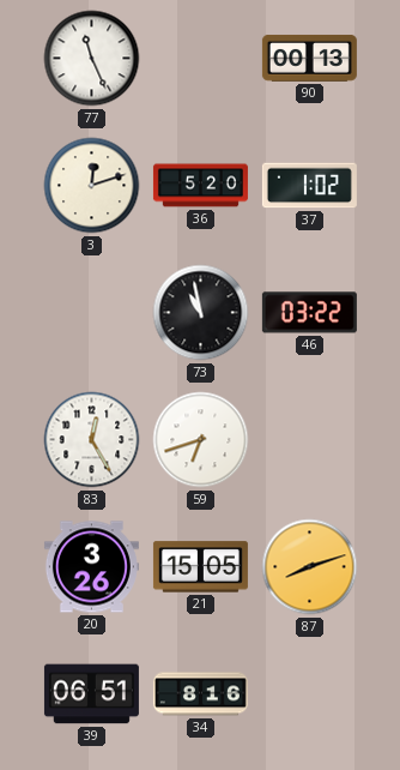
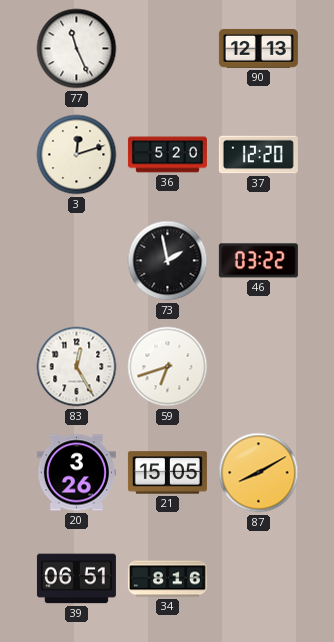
90: 00:13 -> 12:13 (258, 48)
37: 1:02 -> 12:20 (258, 155)
73: 10:58 -> 1:58 (168, 261)
87: 8:12 -> 8:10 (259, 473)
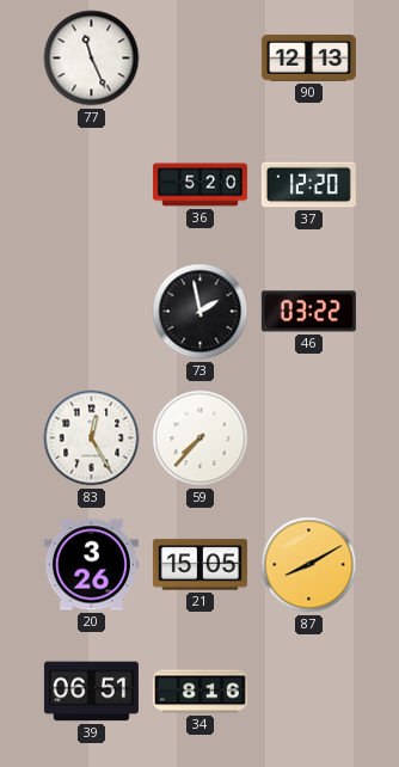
3: 12:12 -> none (77, 155)
59: 6:42 -> 7:37 (201, 438)
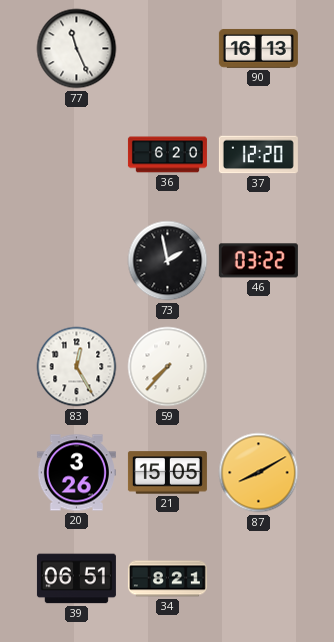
90: 12:13 -> 16:13 (258, 48)
36: 5:20 -> 6:20 (167, 155)
34: 8:16 -> 8:21 (167, 579)
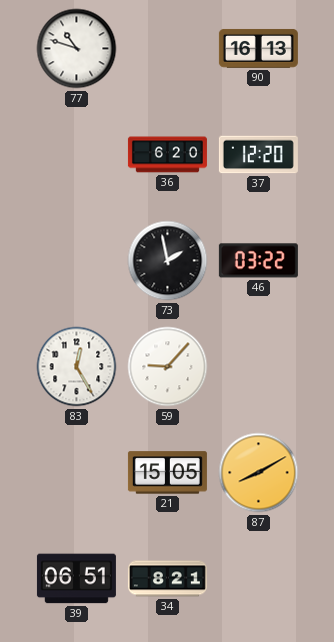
77: 11:26 -> 10:48 (77, 49)
59: 7:37 -> 9:07 (168, 367)
20: 3:26 -> none (76, 473)
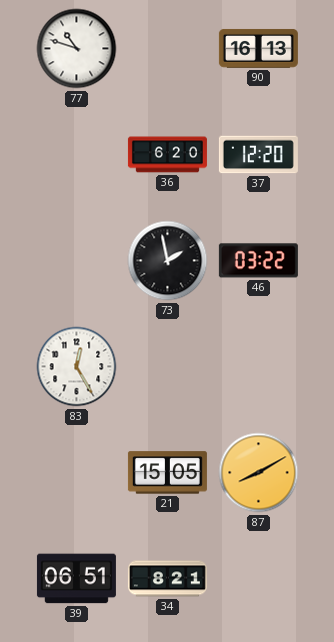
59: 9:07 -> none (168, 367)
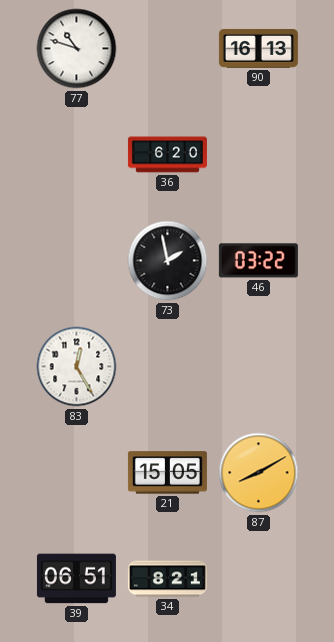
37: 12:20 -> none (258, 155)
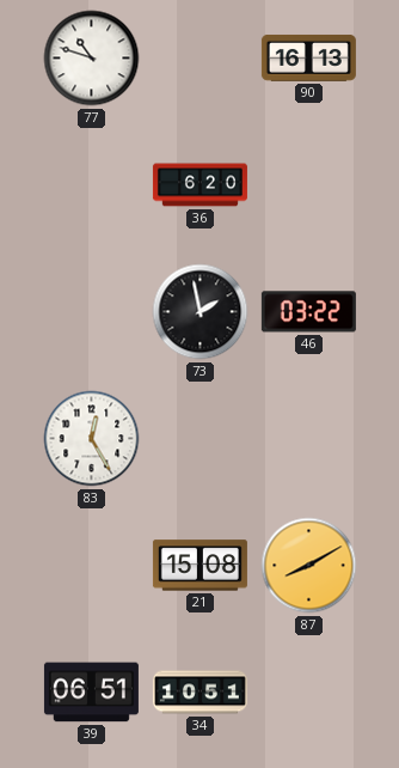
21: 15:05 -> 15:08 (199, 566)
34: 8:21 -> 10:51 (199, 693)
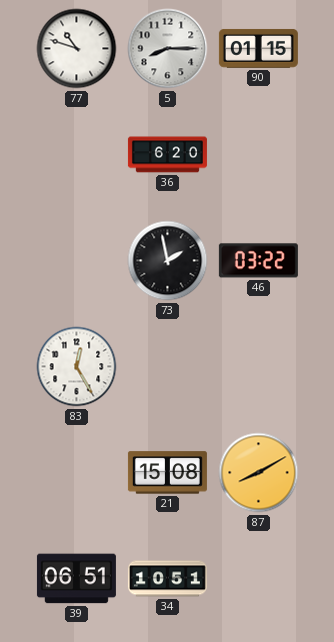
5: none -> 8:15 (168, 49)
90: 16:13 -> 01:15 (258, 48)
